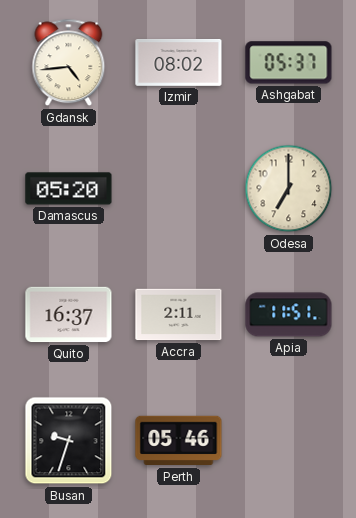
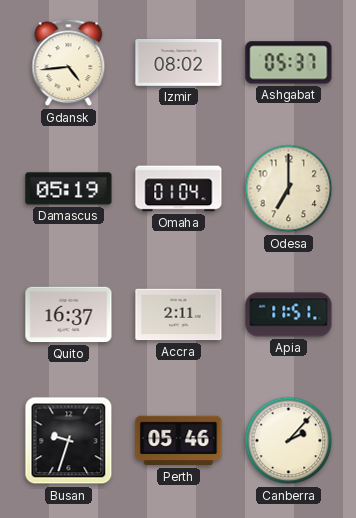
Damascus: 05:20 -> 05:19 (69, 189)
Omaha: none -> 01:04 (179, 189)
Canberra: none -> 2:07 (289, 441)
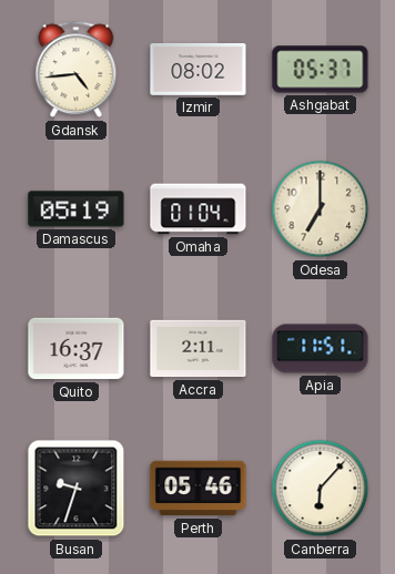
Canberra: 2:07 -> 6:07 (321, 489)
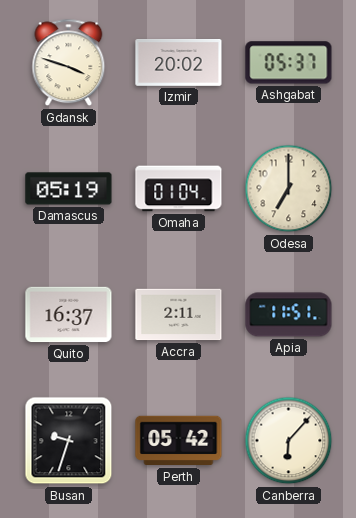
Gdansk: 4:44 -> 3:48 (69, 63)
Izmir: 08:02 -> 20:02 (179, 63)
Perth: 05:46 -> 05:42 (179, 441)
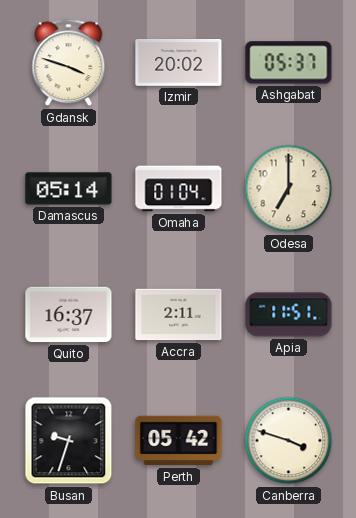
Damascus: 05:19 -> 05:14 (69, 189)
Canberra: 6:07 -> 3:48 (289, 441)
